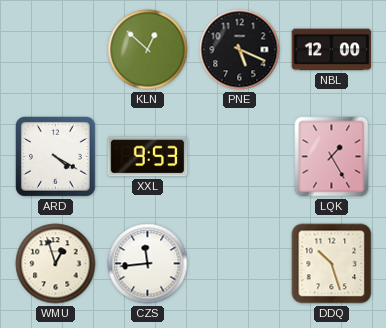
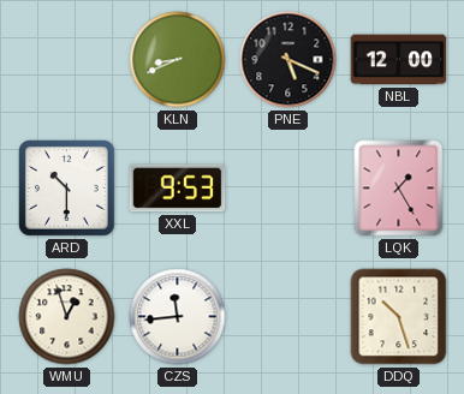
KLN: 12:52 -> 8:41 (178, 60)
ARD: 4:20 -> 10:30 (67, 189)
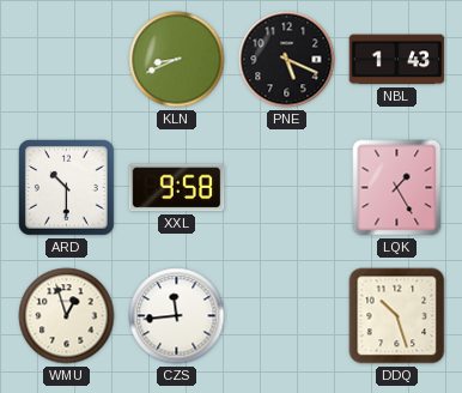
NBL: 12:00 -> 1:43 (397, 60)
XXL: 9:53 -> 9:58 (177, 188)
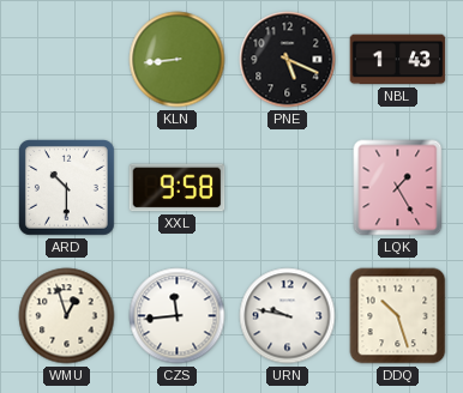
KLN: 8:41 -> 8:44 (178, 60)
URN: none -> 9:47 (288, 316)
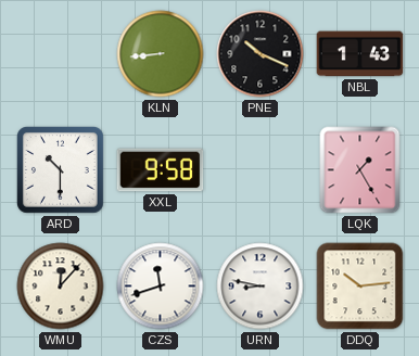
PNE: 5:19 -> 10:19 (261, 54)
WMU: 12:57 -> 12:07 (61, 287)
CZS: 11:44 -> 11:42 (161, 287)
URN: 9:47 -> 8:47 (261, 287)
DDQ: 10:27 -> 10:14 (360, 287)
